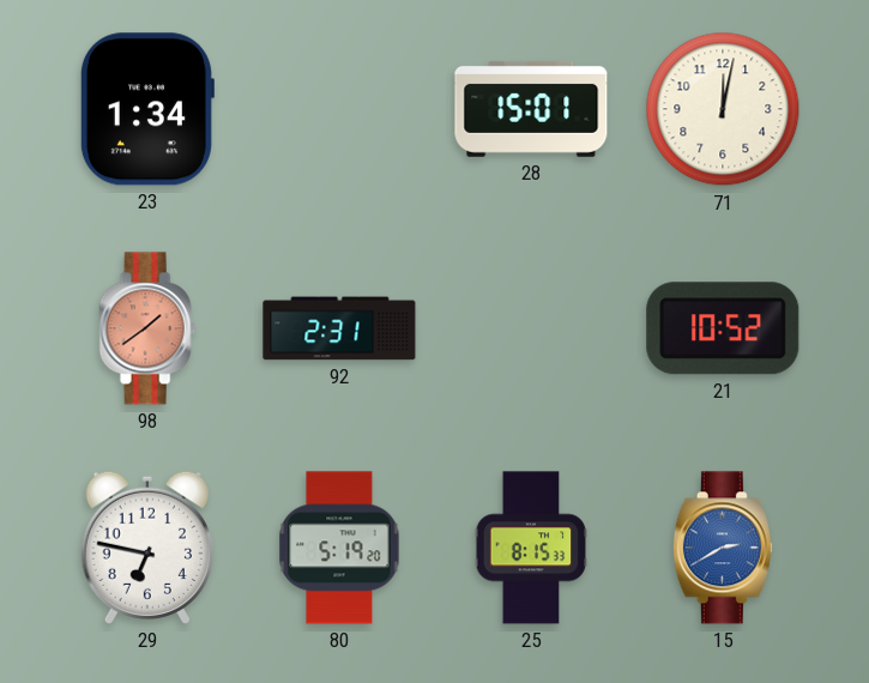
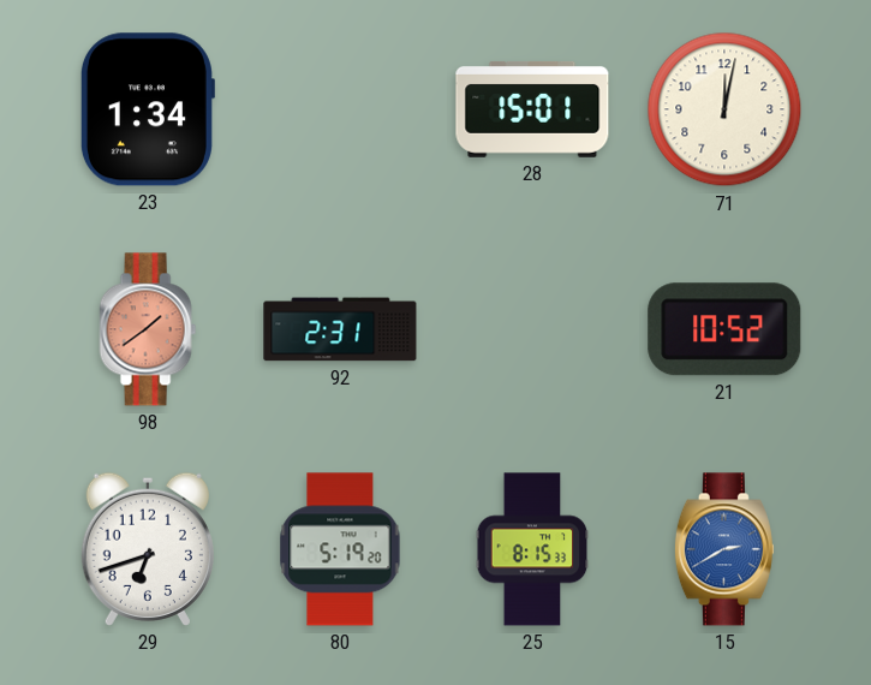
29: 6:47 -> 6:42 (148, 549)
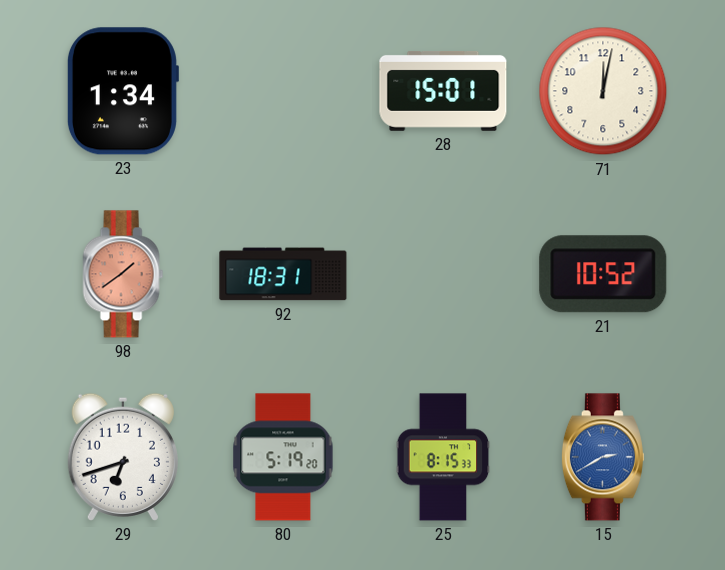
92: 2:31 -> 18:31 (283, 274)
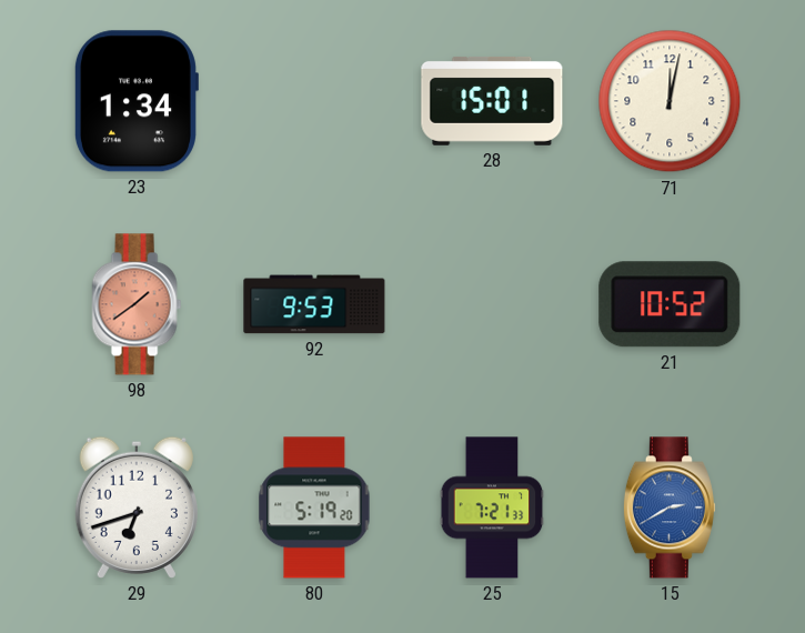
92: 18:31 -> 9:53 (314, 304)
25: 8:15 -> 7:21 (492, 508)
